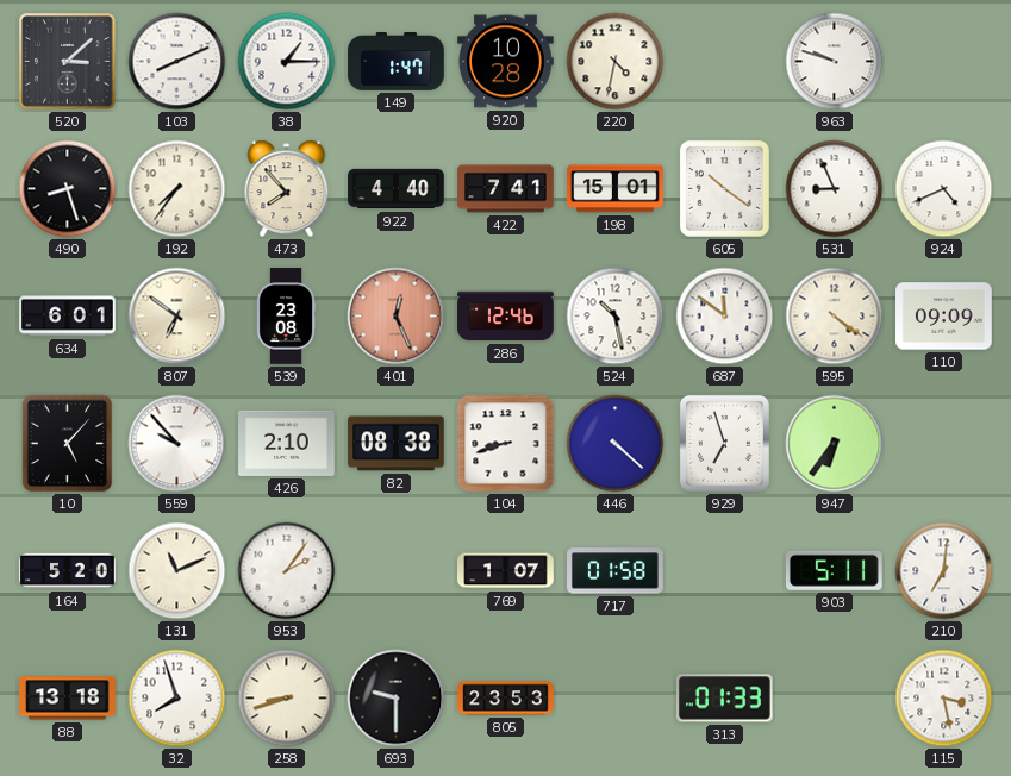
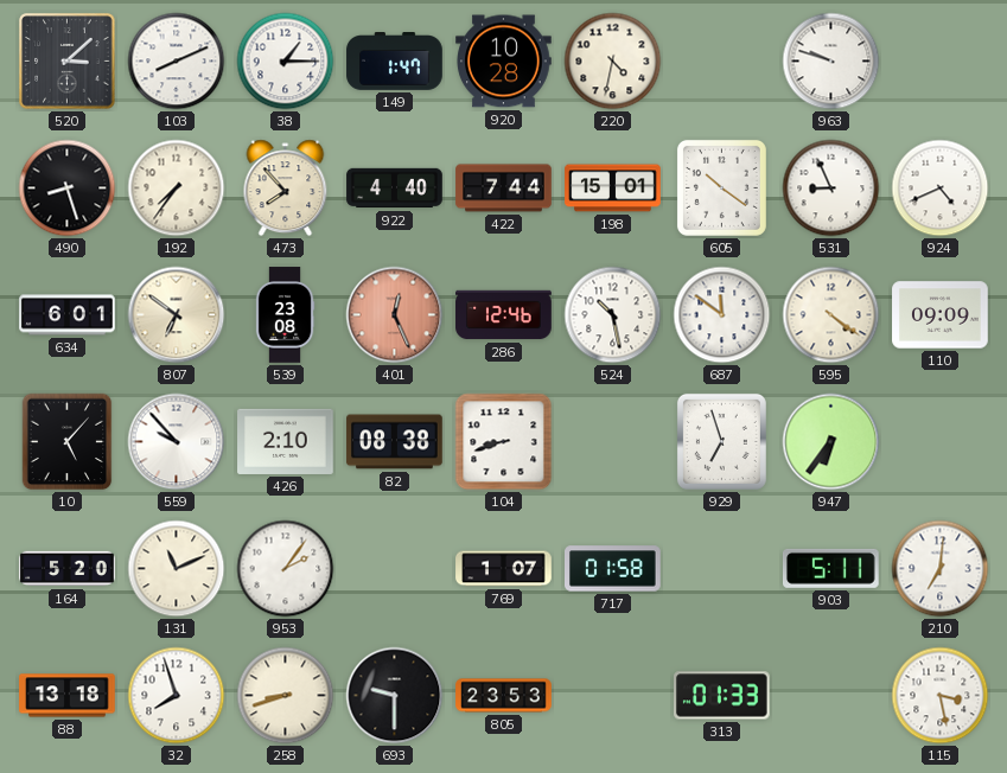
422: 7:41 -> 7:44 (504, 189)
446: 4:22 -> none (616, 444)
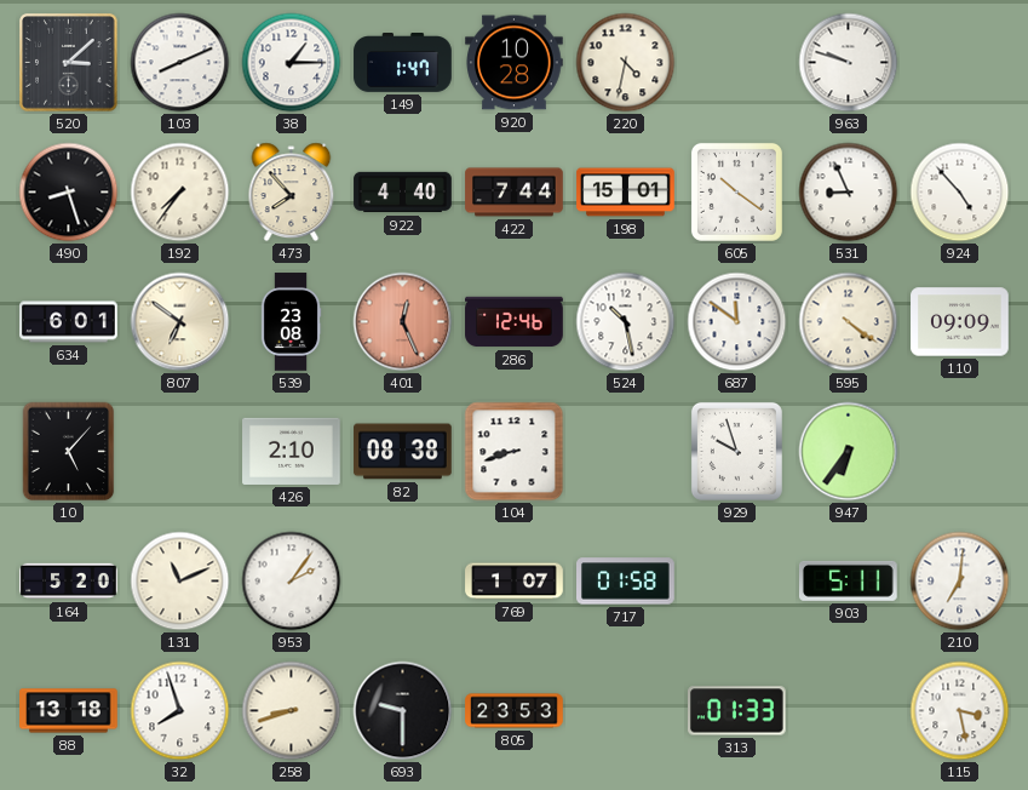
924: 4:41 -> 4:53 (960, 193)
559: 9:53 -> none (177, 442)
929: 6:57 -> 9:57 (736, 451)
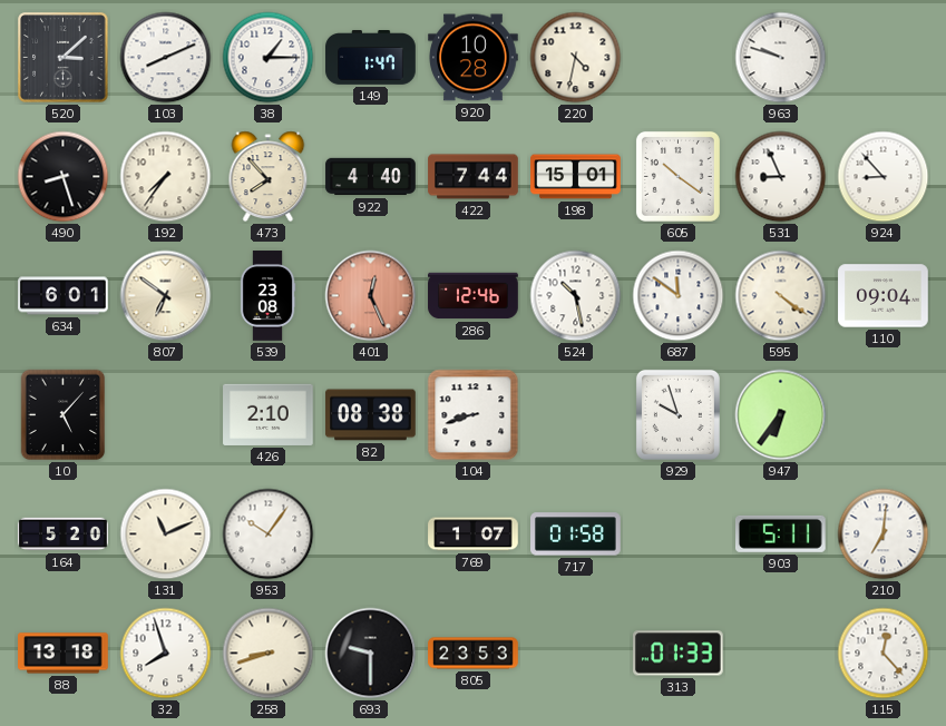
924: 4:53 -> 8:53 (884, 177)
110: 09:09 -> 09:04 (884, 296)
953: 2:06 -> 10:06 (269, 534)
115: 3:28 -> 12:23 (884, 654)
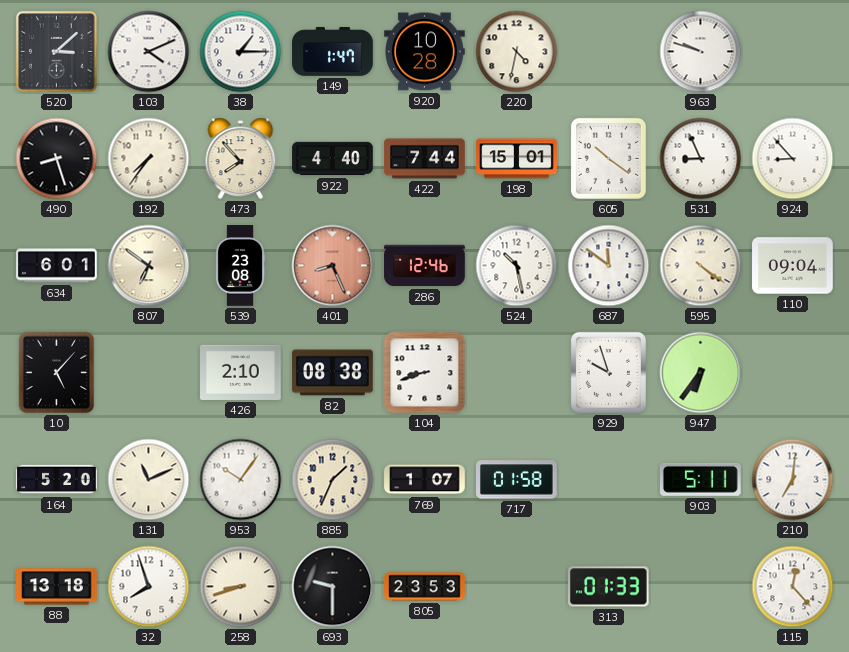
103: 8:11 -> 4:11 (149, 52)
401: 12:26 -> 8:26 (333, 266)
885: none -> 1:34 (333, 480)
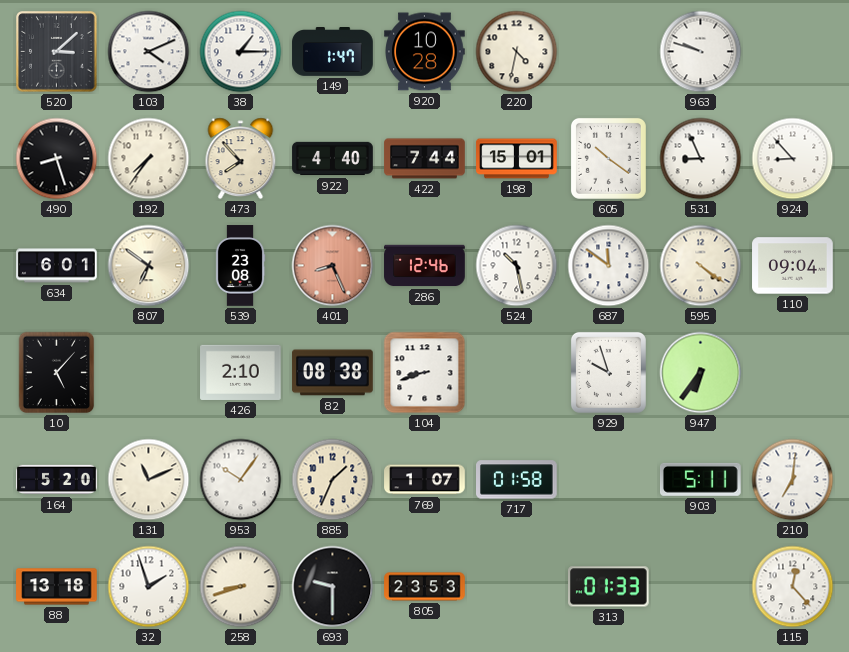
32: 7:57 -> 1:57 (149, 587)
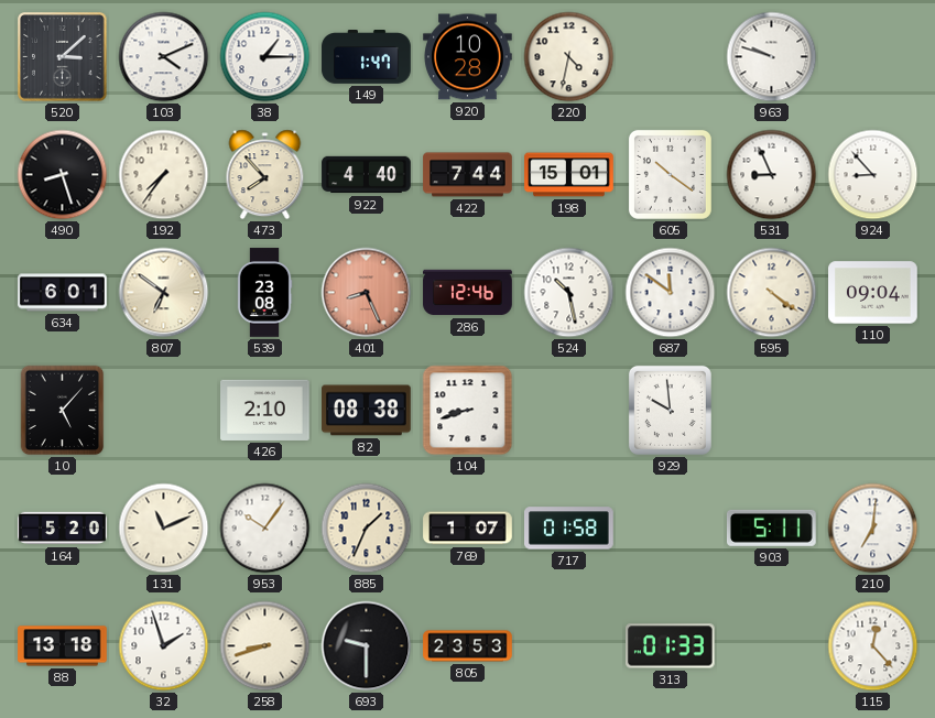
929: 9:57 -> 9:59 (670, 410)
947: 6:36 -> none (701, 373)
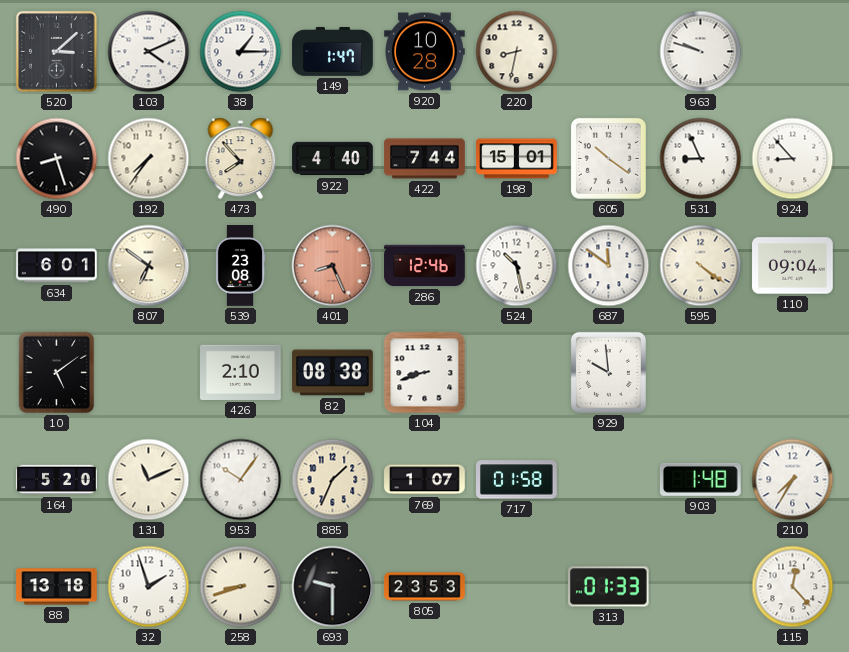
220: 4:32 -> 8:32 (517, 52)
10: 5:07 -> 5:09 (57, 373)
903: 5:11 -> 1:48 (701, 479)
210: 7:01 -> 7:35 (793, 480)
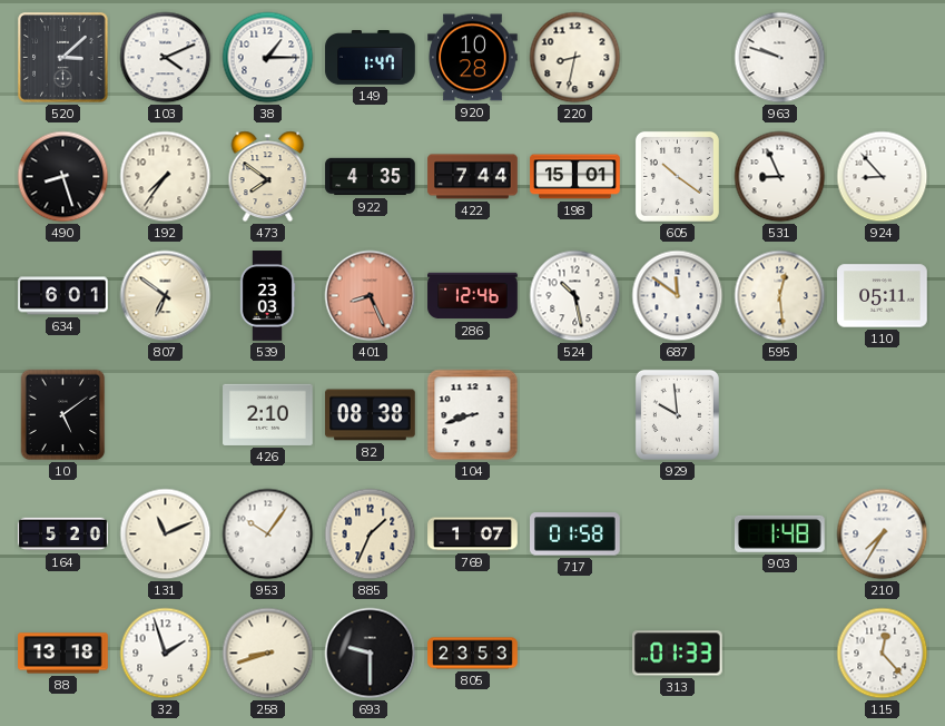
473: 7:53 -> 7:51 (268, 177)
922: 4:40 -> 4:35 (371, 177)
539: 23:08 -> 23:03 (267, 296)
595: 4:21 -> 12:29 (780, 296)
110: 09:04 -> 05:11 (883, 296)
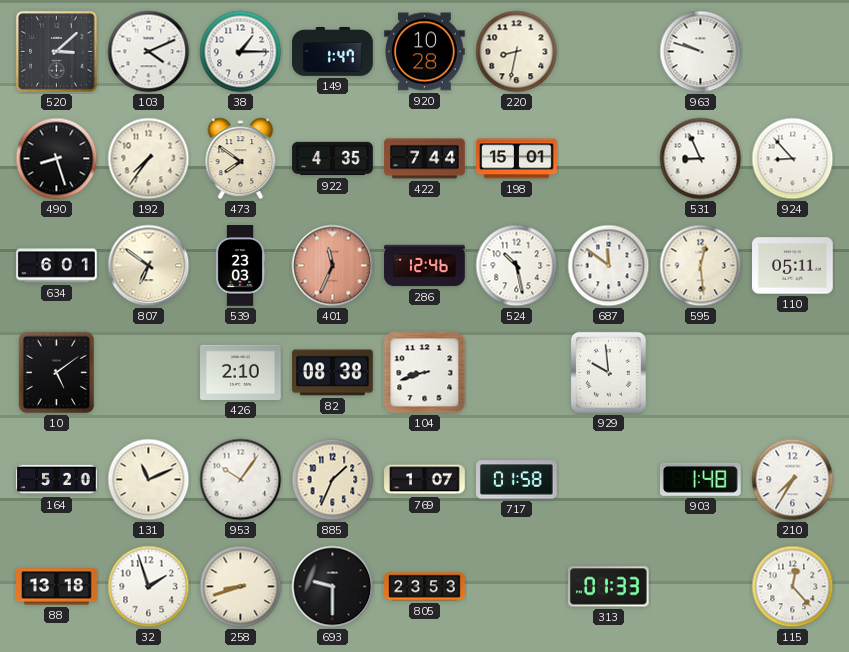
605: 10:21 -> none (677, 176)
401: 8:26 -> 11:34 (333, 266)
